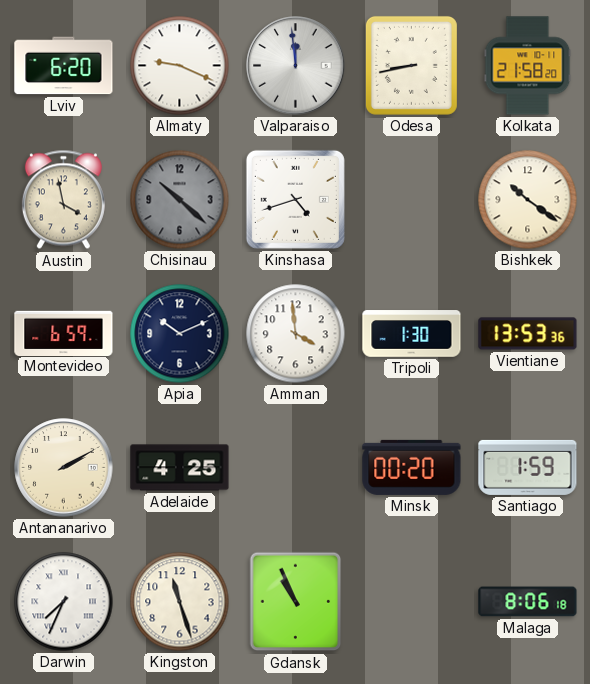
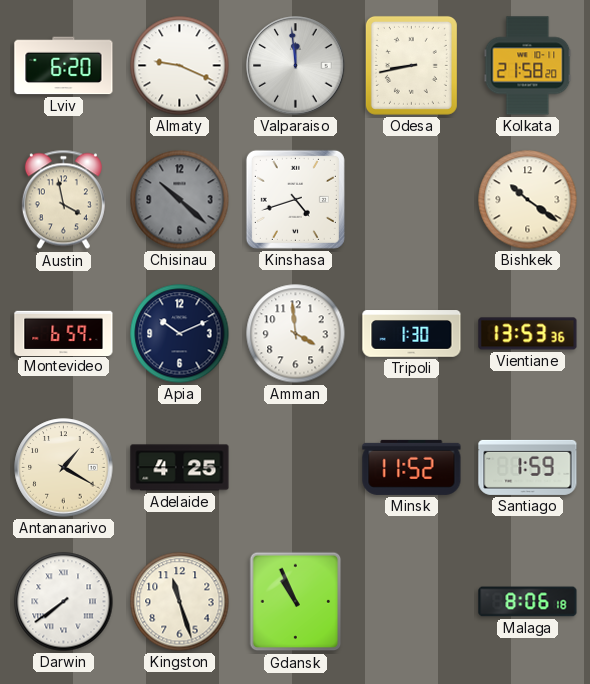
Antananarivo: 2:10 -> 1:20 (64, 468)
Minsk: 00:20 -> 11:52 (412, 467)
Darwin: 7:34 -> 7:39 (64, 602)
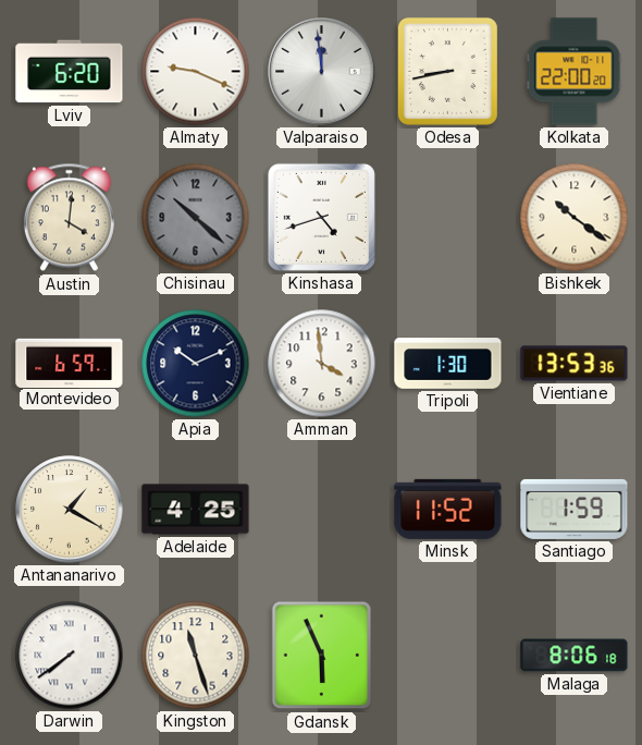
Kolkata: 21:58 -> 22:00 (575, 72)
Austin: 3:58 -> 4:01 (69, 218)
Gdansk: 10:56 -> 5:56 (322, 656)
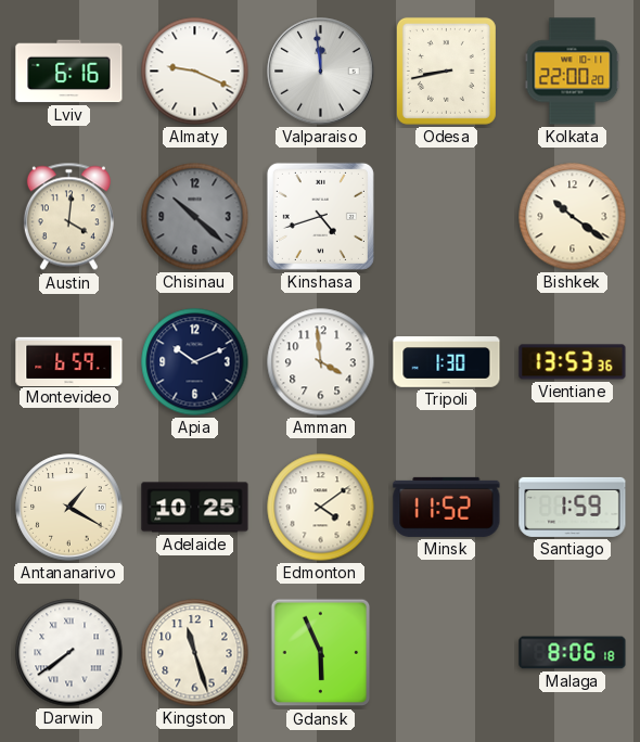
Lviv: 6:20 -> 6:16 (69, 72)
Adelaide: 4:25 -> 10:25 (195, 508)
Edmonton: none -> 4:09 (321, 508)
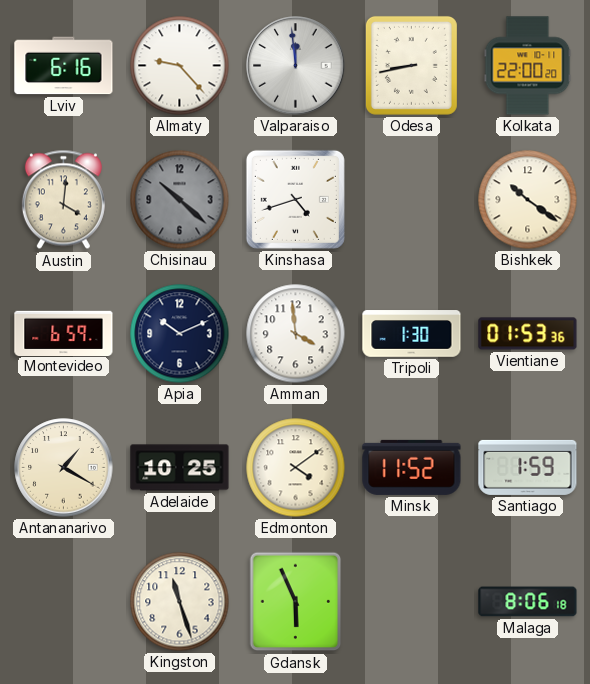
Almaty: 9:19 -> 9:23 (180, 66)
Vientiane: 13:53 -> 01:53 (528, 334)
Darwin: 7:39 -> none (69, 653)
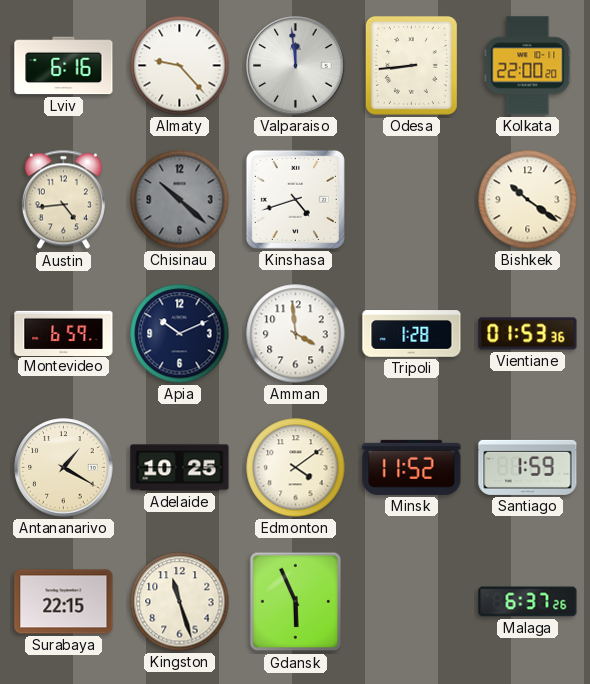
Odesa: 8:43 -> 8:44 (411, 65)
Austin: 4:01 -> 4:44 (63, 200)
Tripoli: 1:30 -> 1:28 (412, 334)
Surabaya: none -> 22:15 (64, 602)
Malaga: 8:06 -> 6:37 (528, 602)
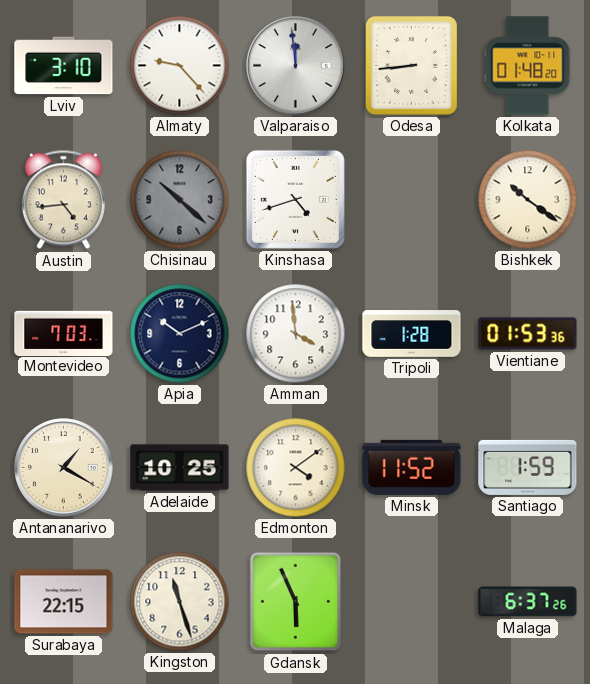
Lviv: 6:16 -> 3:10 (64, 66)
Kolkata: 22:00 -> 01:48 (528, 66)
Montevideo: 6:59 -> 7:03 (64, 333)
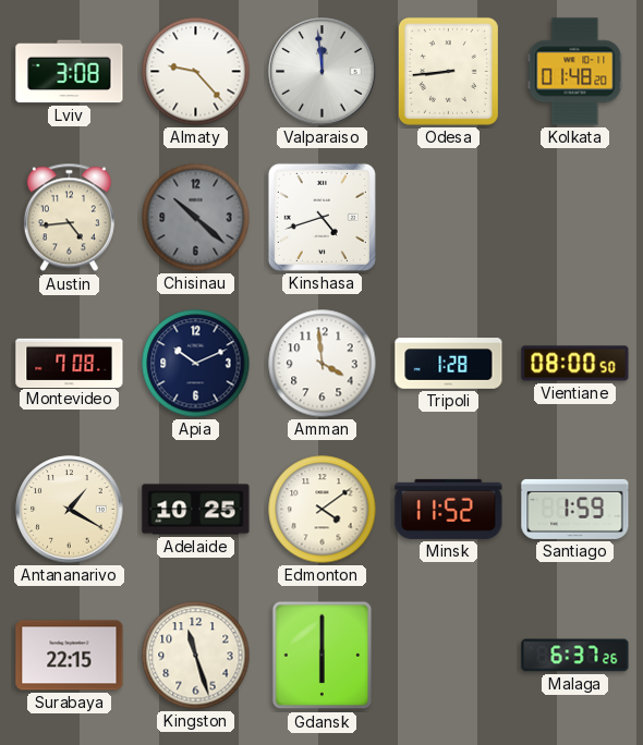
Lviv: 3:10 -> 3:08 (70, 72)
Bishkek: 10:21 -> none (528, 200)
Montevideo: 7:03 -> 7:08 (70, 363)
Vientiane: 01:53 -> 08:00 (575, 364)
Gdansk: 5:56 -> 6:00 (323, 656)
